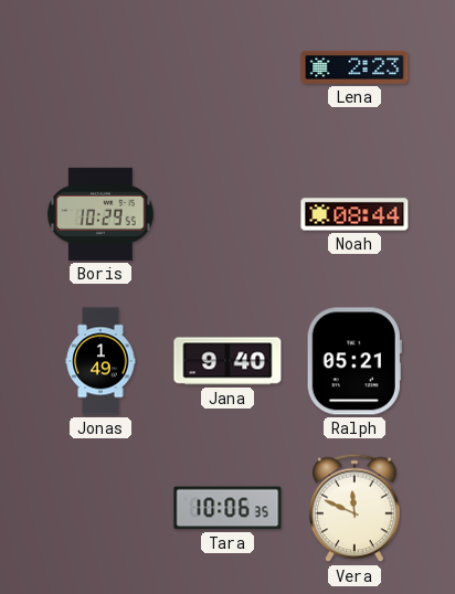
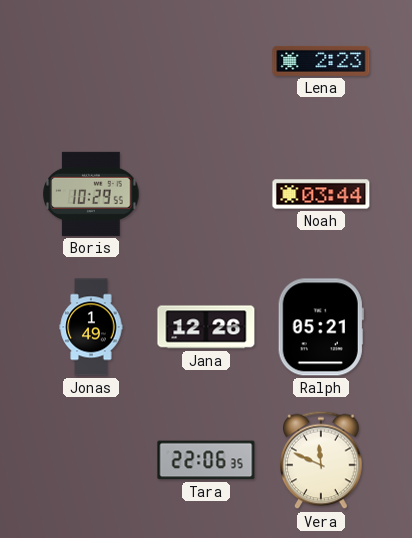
Noah: 08:44 -> 03:44 (321, 194)
Jana: 9:40 -> 12:26 (206, 327)
Tara: 10:06 -> 22:06 (206, 460)
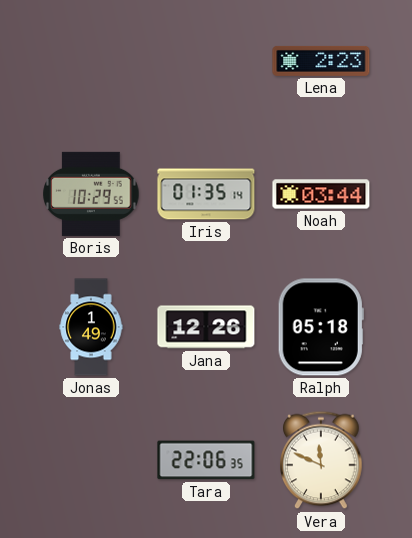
Iris: none -> 01:35 (206, 194)
Ralph: 05:21 -> 05:18 (321, 327)
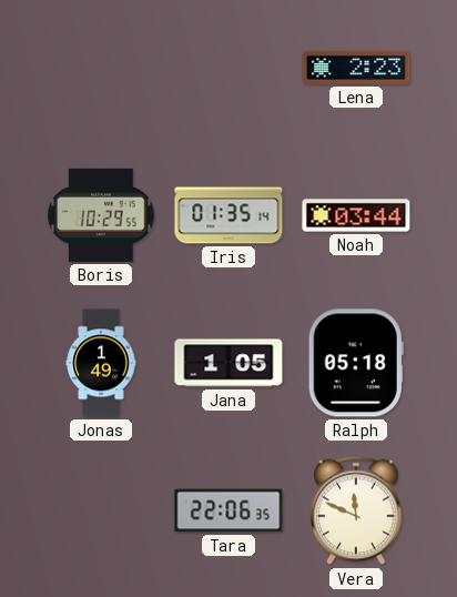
Jana: 12:26 -> 1:05 (228, 363)
